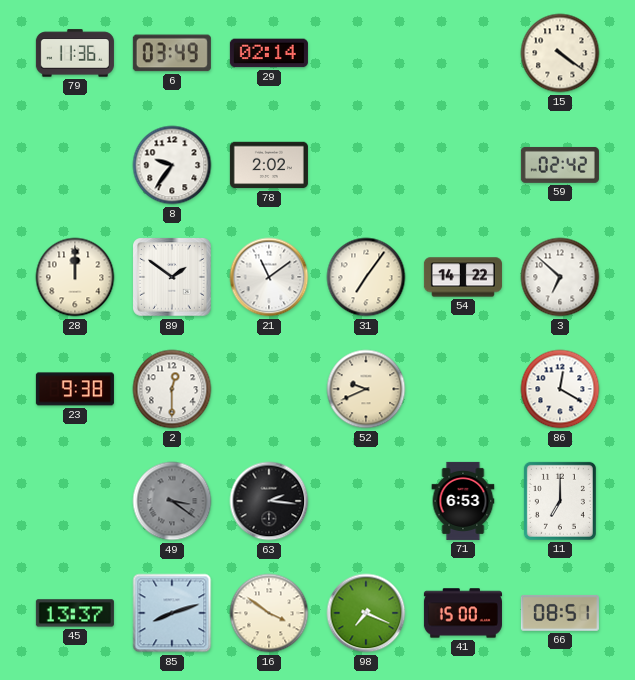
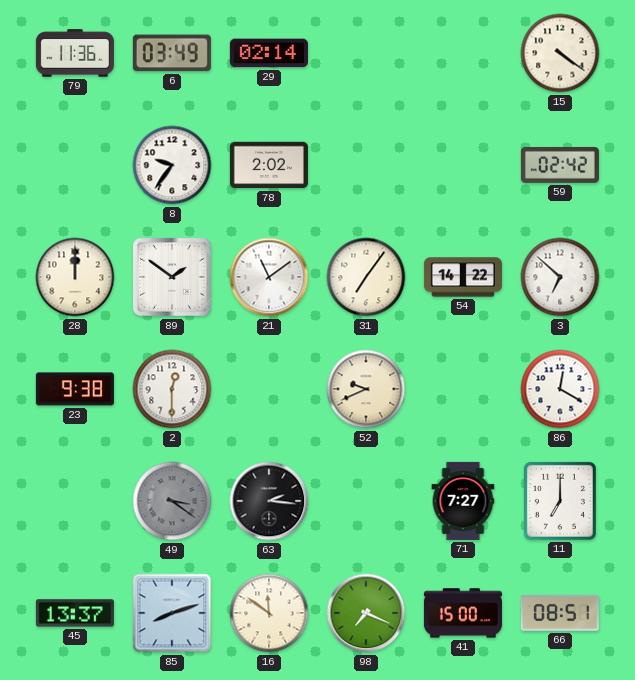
71: 6:53 -> 7:27 (463, 501)
16: 3:51 -> 11:51 (269, 613)
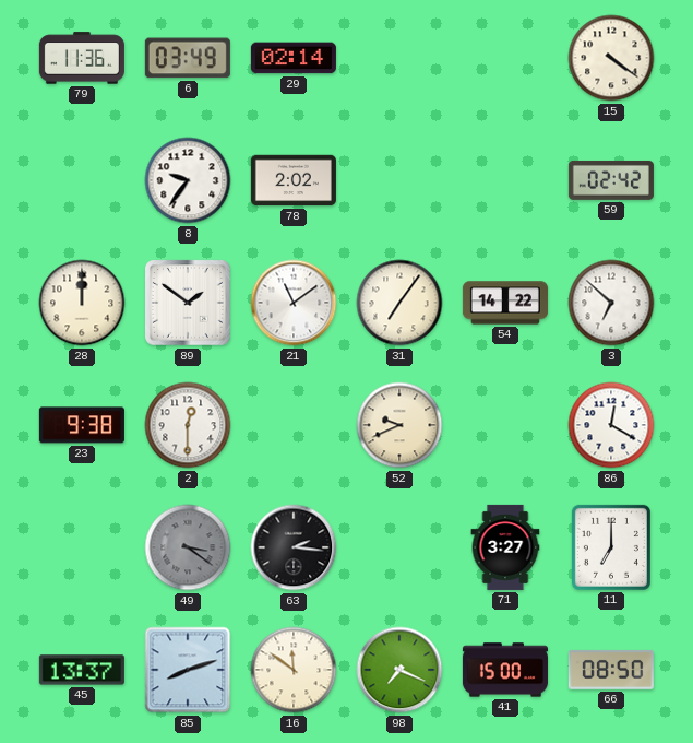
71: 7:27 -> 3:27 (505, 547)
66: 08:51 -> 08:50 (611, 670)
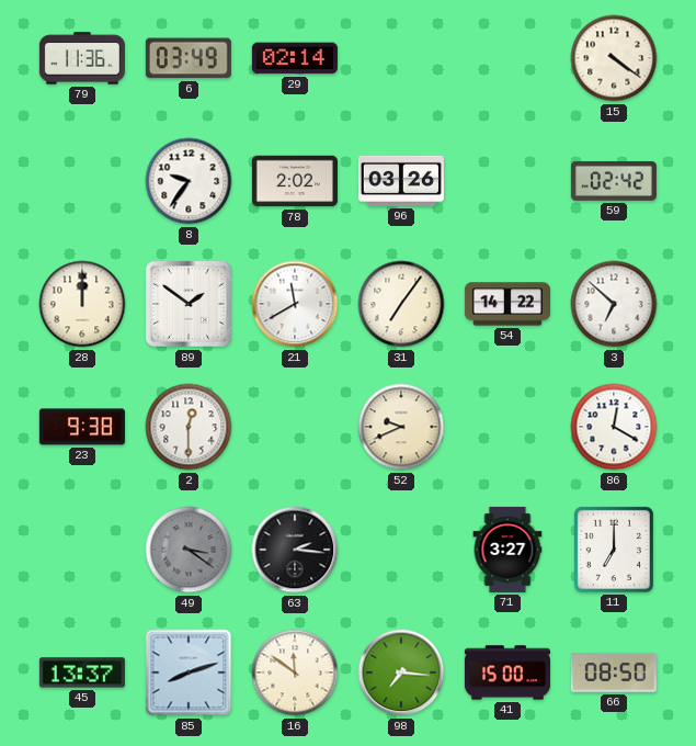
96: none -> 03:26 (401, 181)
21: 11:09 -> 11:40 (295, 304)
98: 7:19 -> 7:16 (401, 672)
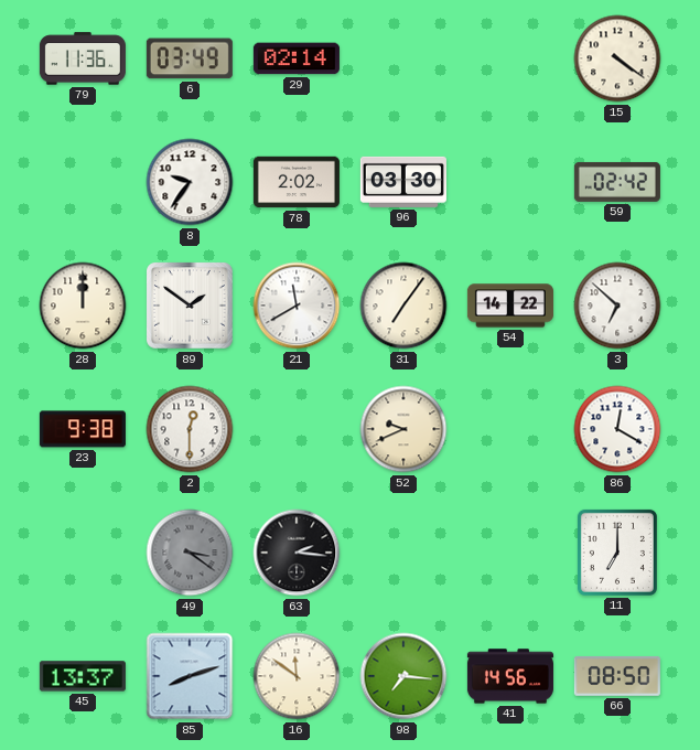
96: 03:26 -> 03:30 (403, 182)
71: 3:27 -> none (507, 550)
41: 15:00 -> 14:56 (510, 676)
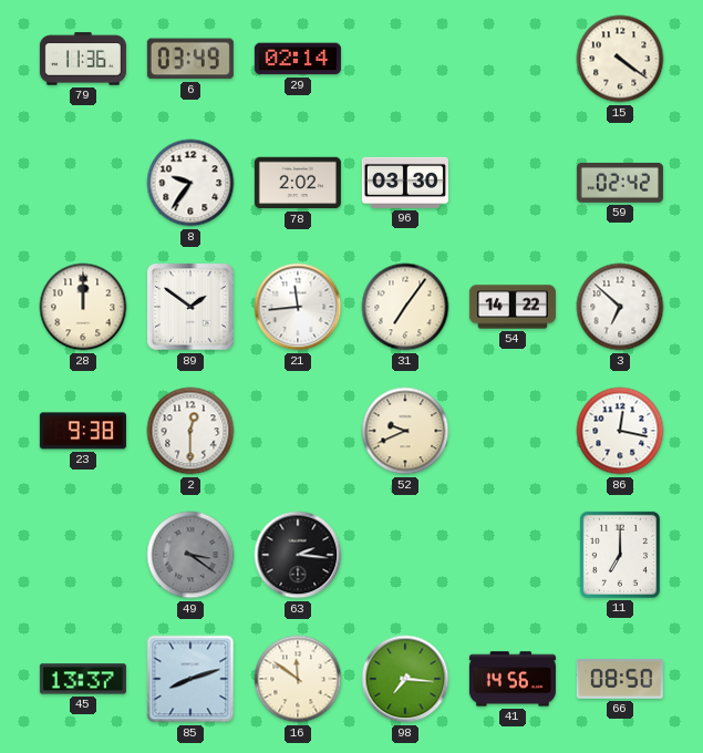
21: 11:40 -> 11:44 (298, 307)
86: 12:20 -> 12:17 (620, 431)
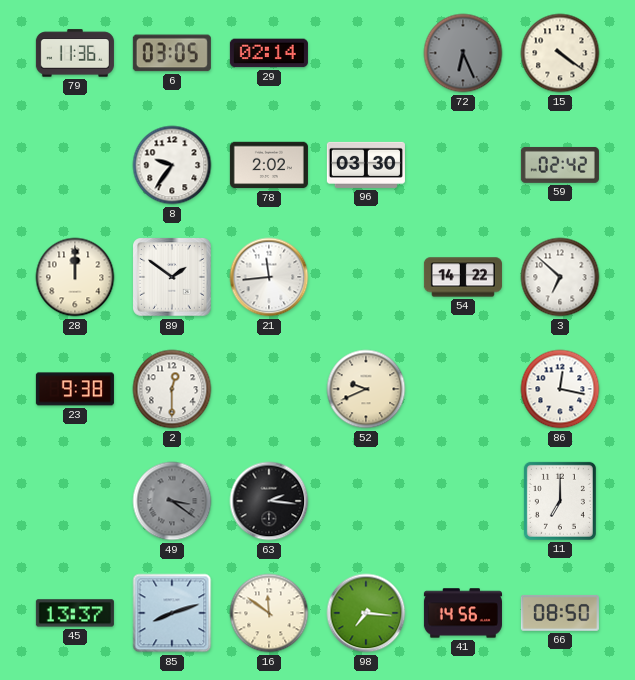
6: 03:49 -> 03:05 (172, 53)
72: none -> 6:26 (463, 53)
31: 7:06 -> none (405, 307)
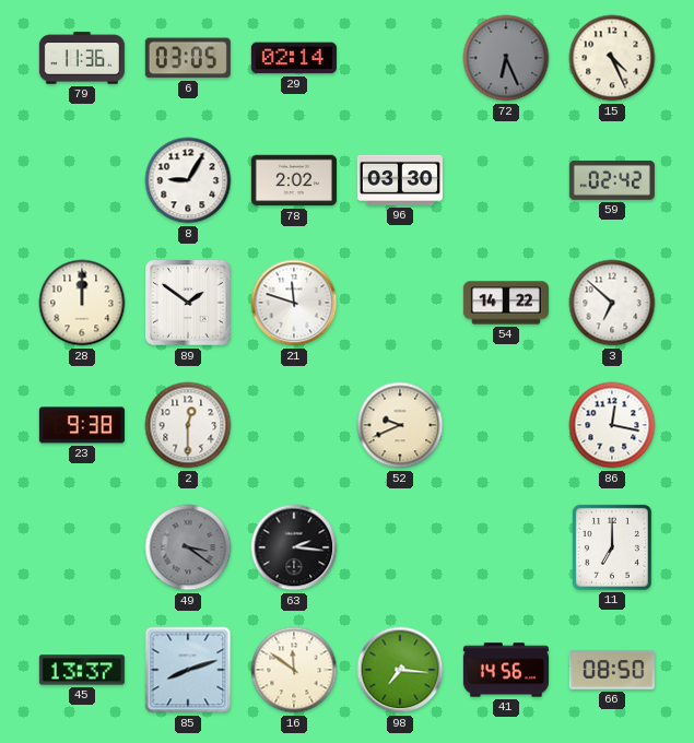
15: 4:21 -> 4:26 (612, 58)
8: 9:36 -> 9:05 (188, 180)
21: 11:44 -> 11:48 (294, 303)
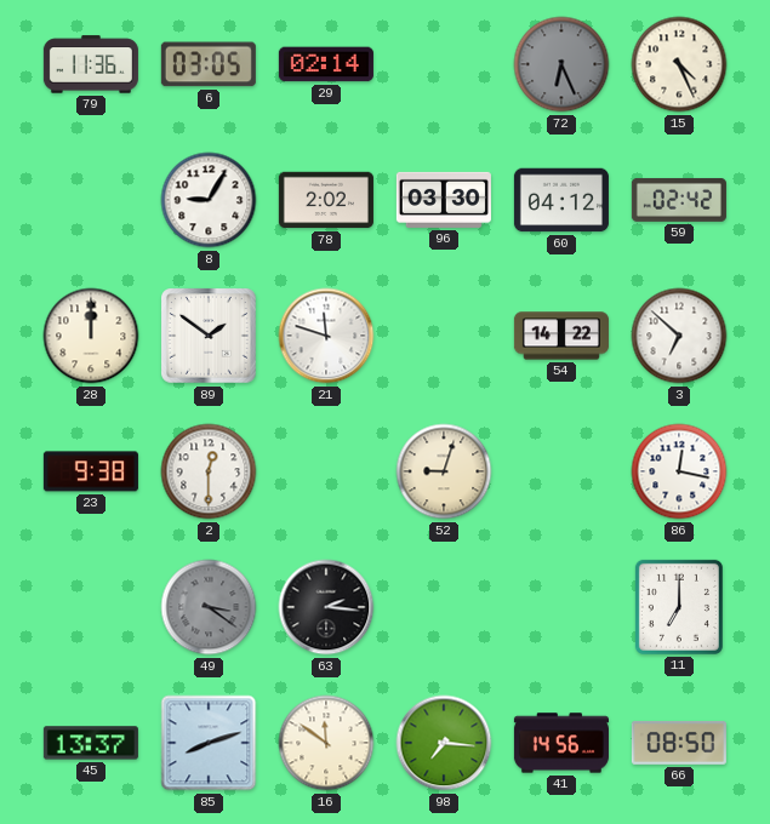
60: none -> 04:12 (561, 200)
52: 9:41 -> 9:03 (444, 471)
